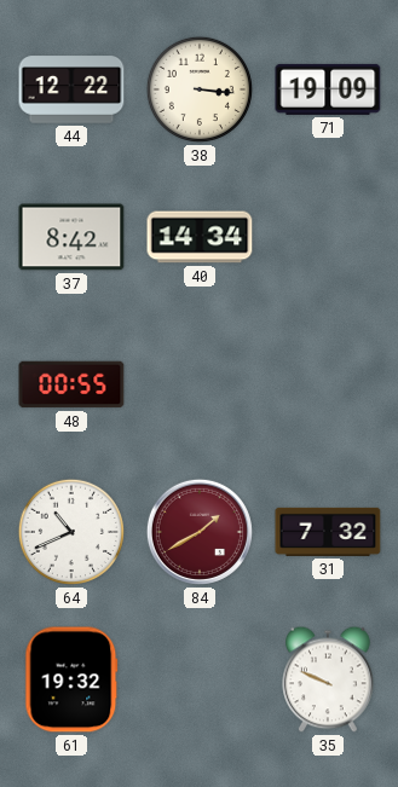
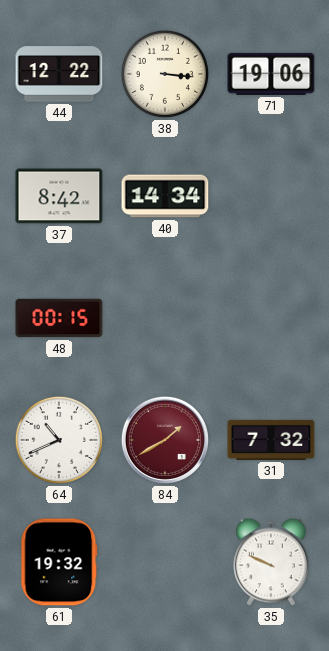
71: 19:09 -> 19:06 (271, 74)
48: 00:55 -> 00:15 (59, 318)
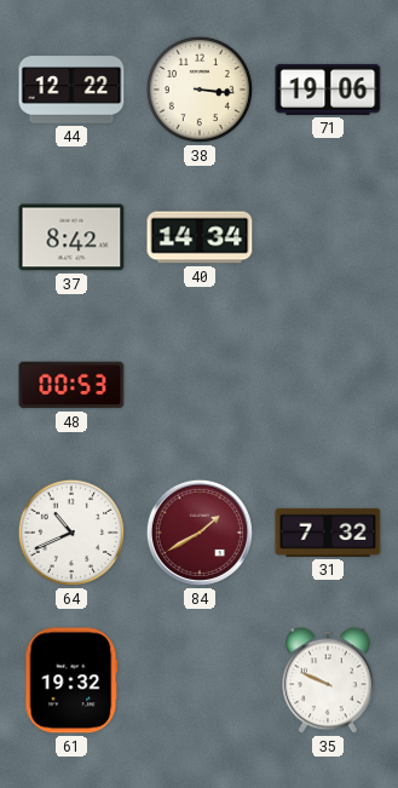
48: 00:15 -> 00:53 (71, 385)
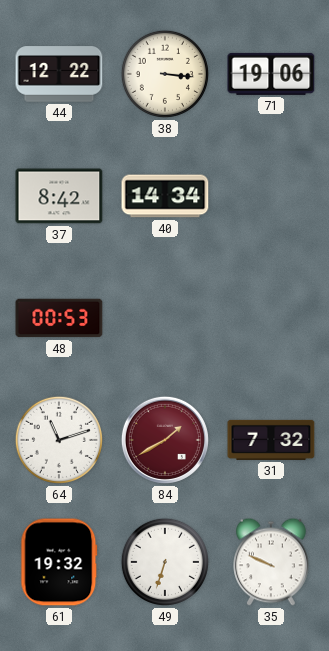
64: 10:41 -> 11:12 (59, 440)
49: none -> 6:33 (165, 562)
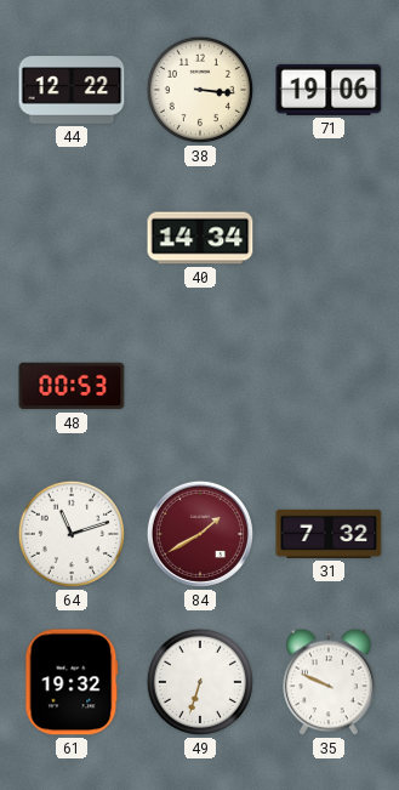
37: 8:42 -> none (59, 196)
